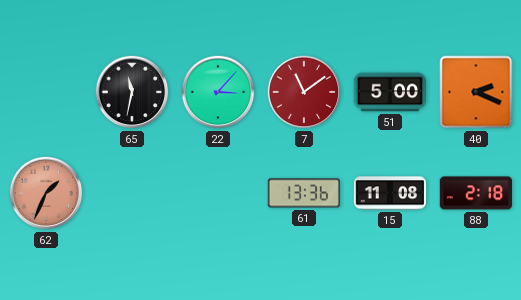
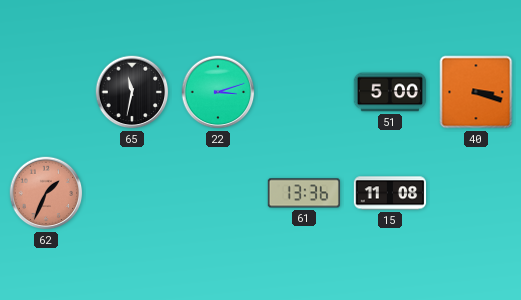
22: 3:07 -> 3:12 (218, 92)
7: 11:09 -> none (304, 92)
40: 2:19 -> 3:18 (476, 92)
88: 2:18 -> none (476, 193)
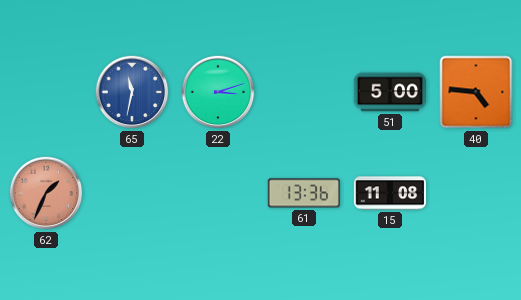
65 dial: black -> blue (132, 92)
40: 3:18 -> 4:46 (476, 92)
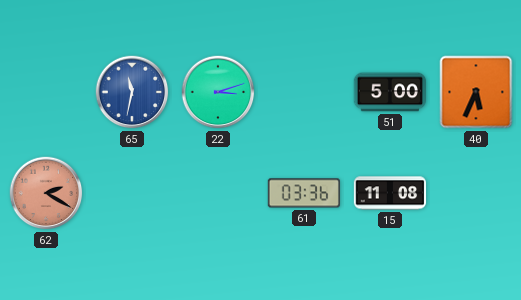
40: 4:46 -> 5:34 (476, 92)
62: 1:34 -> 2:20 (46, 193)
61: 13:36 -> 03:36 (303, 193)
